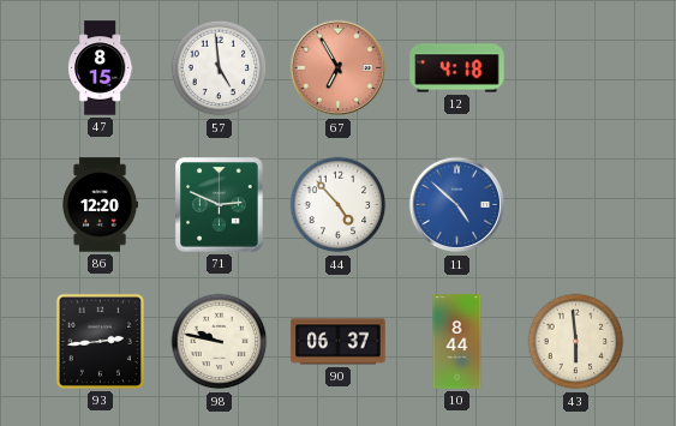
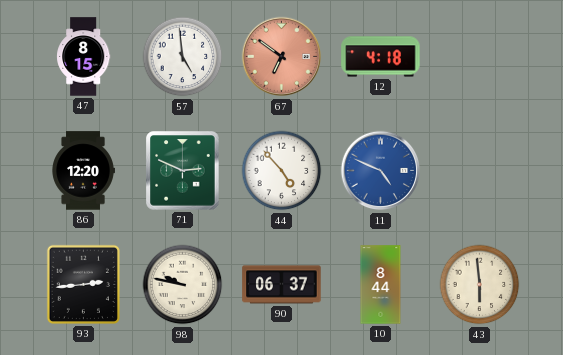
67: 6:55 -> 6:51 (282, 57)
11: 4:52 -> 4:49 (381, 171)
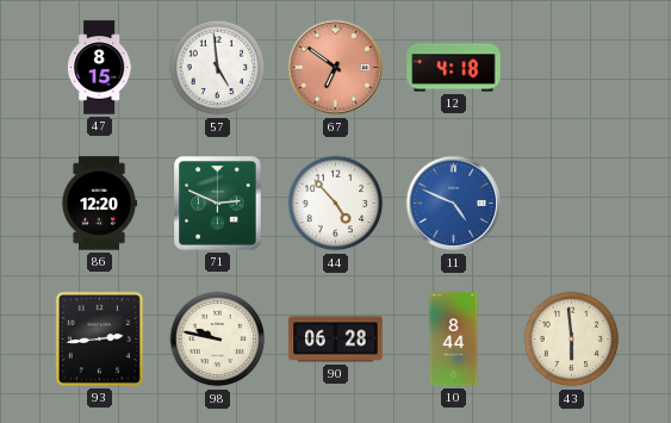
90: 06:37 -> 06:28 (336, 340)
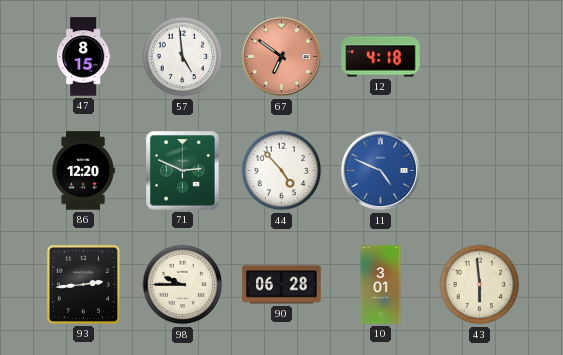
98: 9:47 -> 9:45 (183, 285)
10: 8:44 -> 3:01 (381, 285)
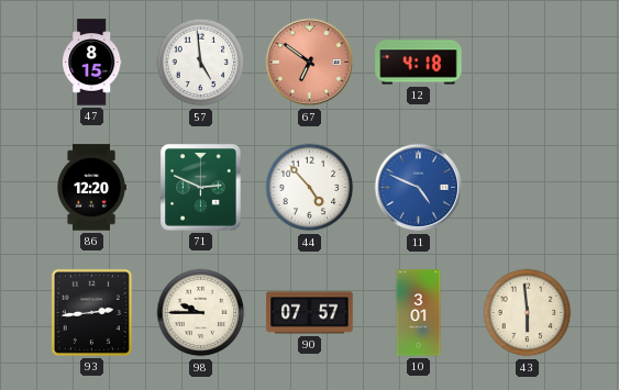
90: 06:28 -> 07:57 (310, 313)
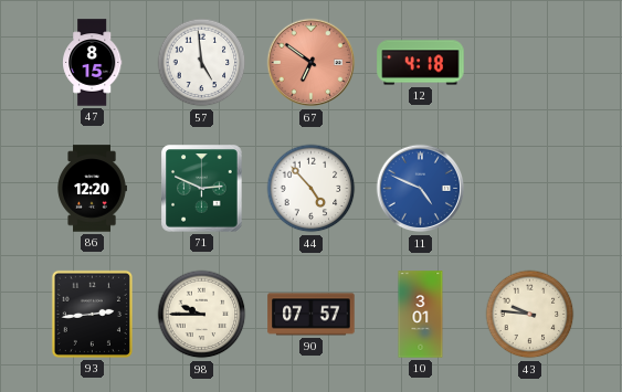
43: 5:59 -> 9:46 (530, 315)
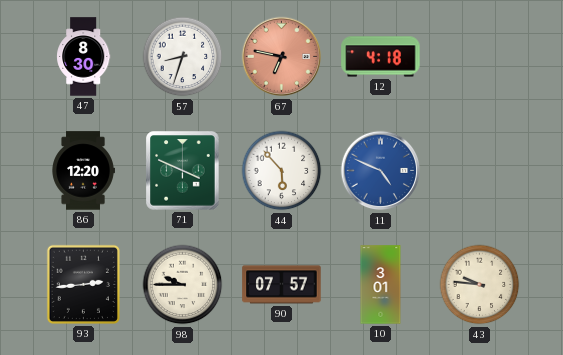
47: 8:15 -> 8:30 (84, 57)
57: 4:59 -> 8:33 (183, 57)
67: 6:51 -> 6:47 (282, 57)
71: 2:49 -> 3:49 (183, 171)
44: 4:53 -> 5:53 (282, 171)
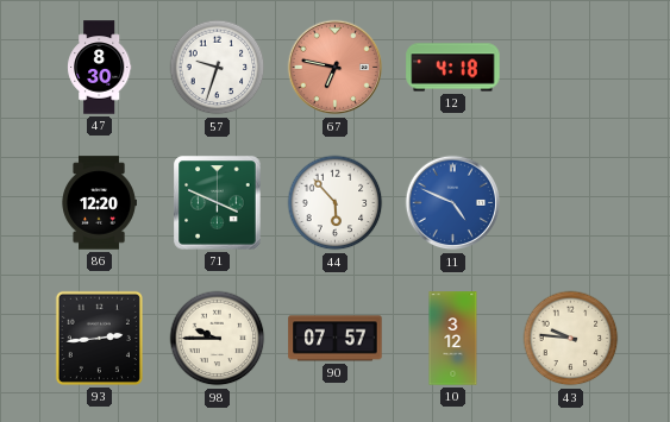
57: 8:33 -> 9:33 (218, 68)
10: 3:01 -> 3:12 (453, 339)
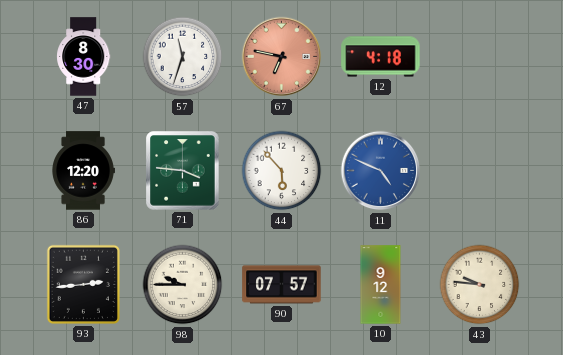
57: 9:33 -> 11:33 (183, 57)
71: 3:49 -> 3:46 (183, 171)
10: 3:12 -> 9:12 (381, 285)
